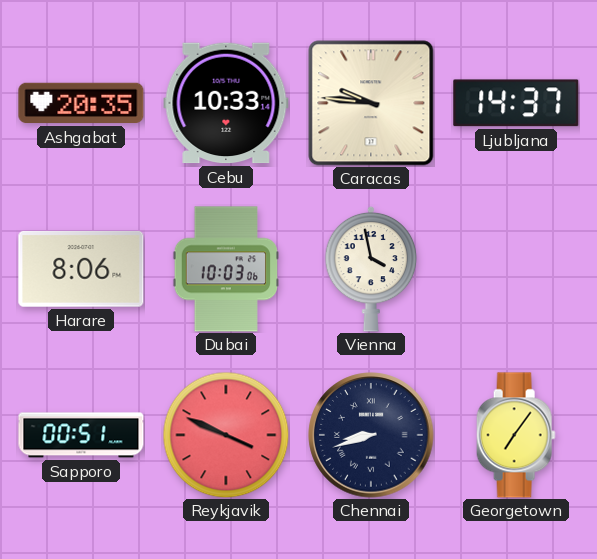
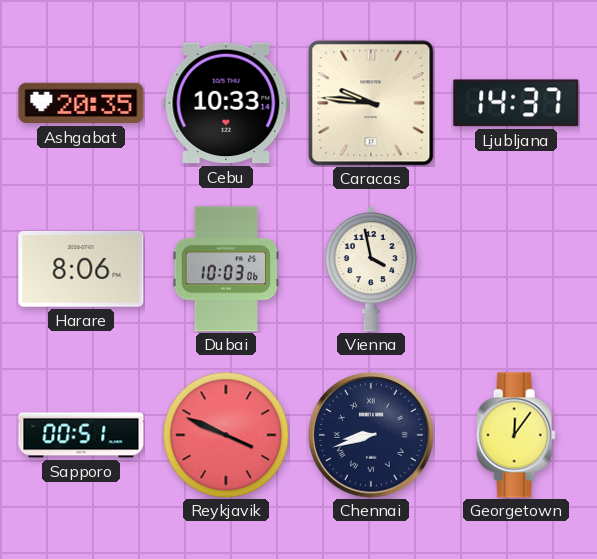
Georgetown: 7:06 -> 12:06 (516, 435)
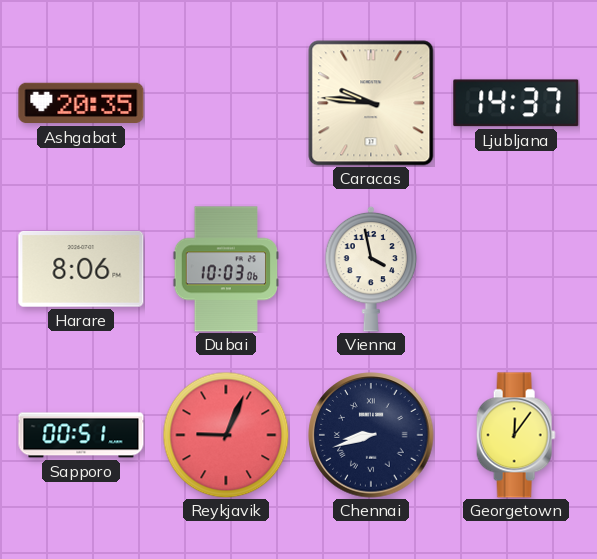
Cebu: 10:33 -> none (226, 103)
Reykjavik: 3:49 -> 9:04 (226, 435)
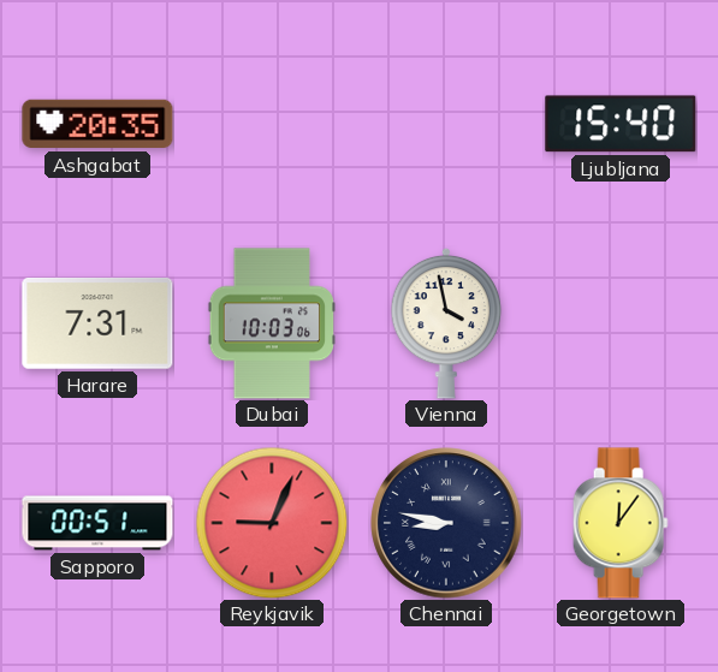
Caracas: 9:46 -> none (371, 103)
Ljubljana: 14:37 -> 15:40 (621, 124)
Harare: 8:06 -> 7:31 (97, 323)
Chennai: 8:42 -> 8:47 (446, 523)
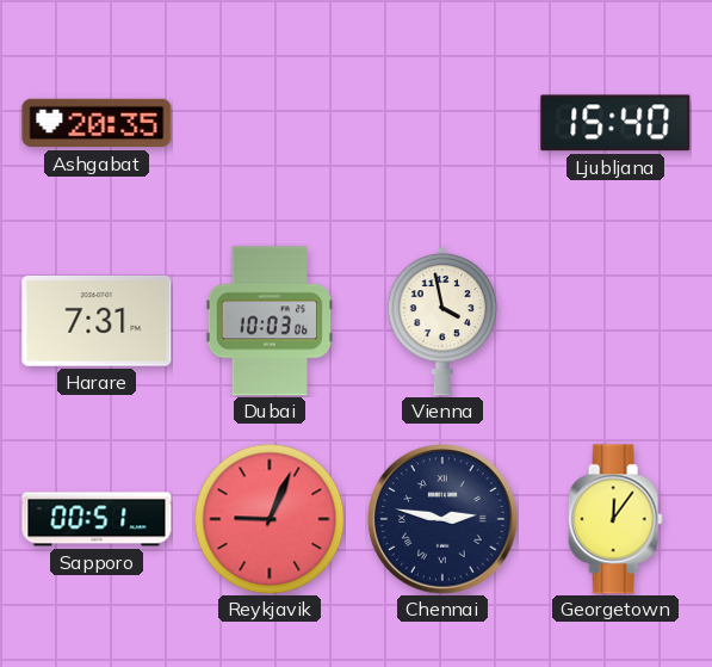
Chennai: 8:47 -> 2:47 (442, 519)
